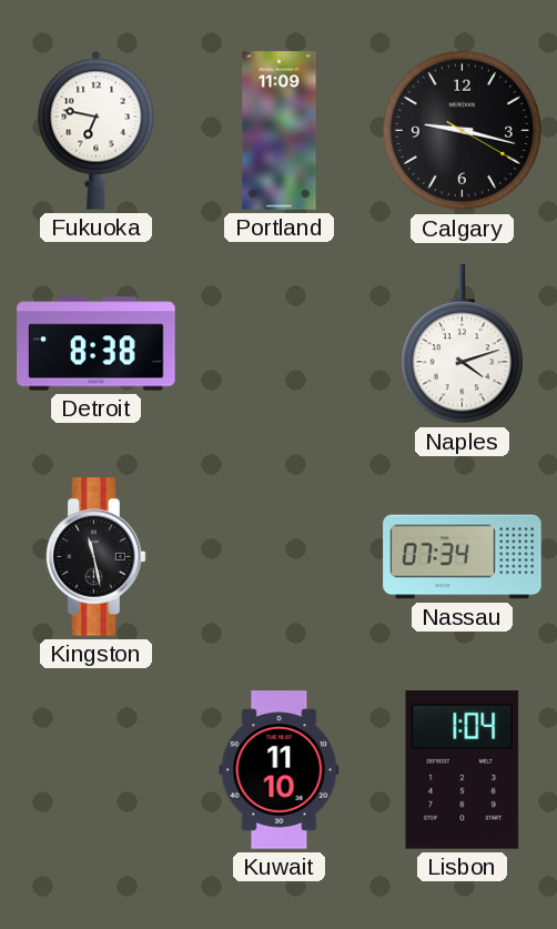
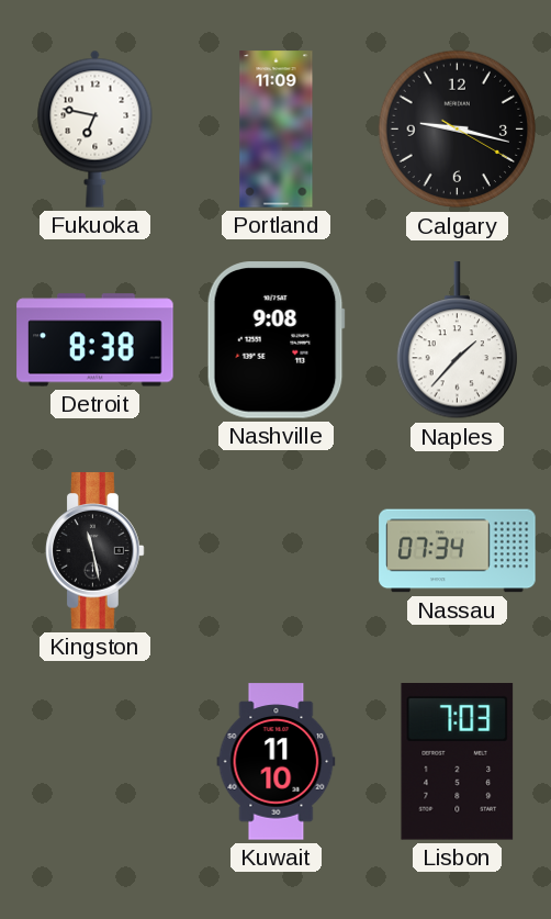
Nashville: none -> 9:08 (275, 340)
Naples: 4:12 -> 1:37 (458, 340)
Lisbon: 1:04 -> 7:03 (458, 762)
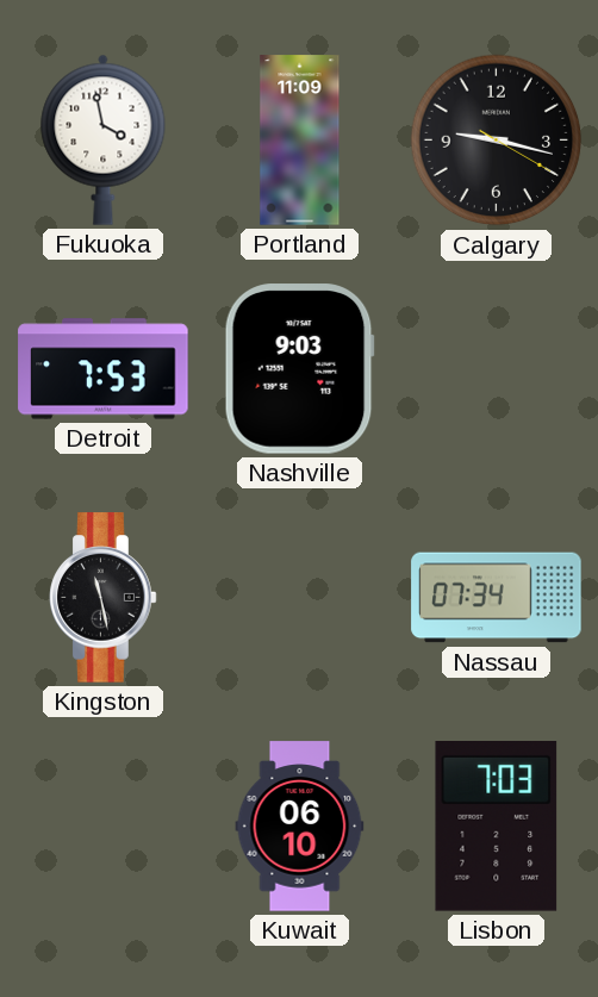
Fukuoka: 6:47 -> 3:58 (104, 139)
Detroit: 8:38 -> 7:53 (104, 369)
Nashville: 9:08 -> 9:03 (299, 369)
Naples: 1:37 -> none (458, 340)
Kuwait: 11:10 -> 06:10 (300, 827)
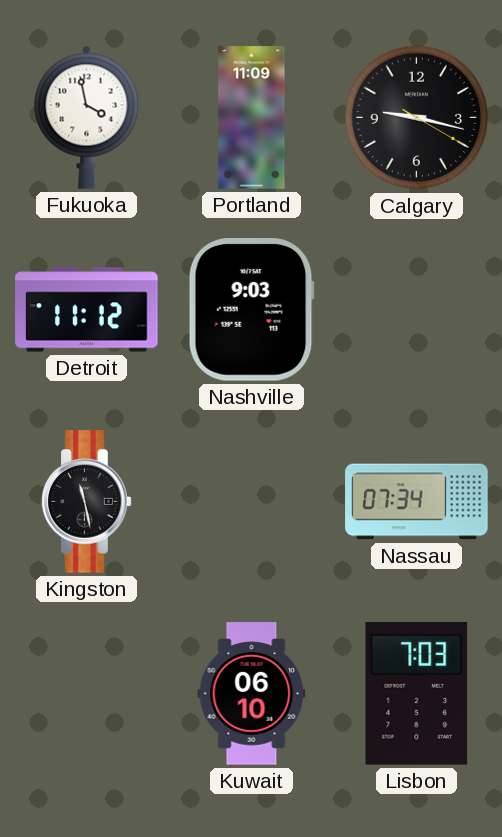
Detroit: 7:53 -> 11:12 (87, 310)
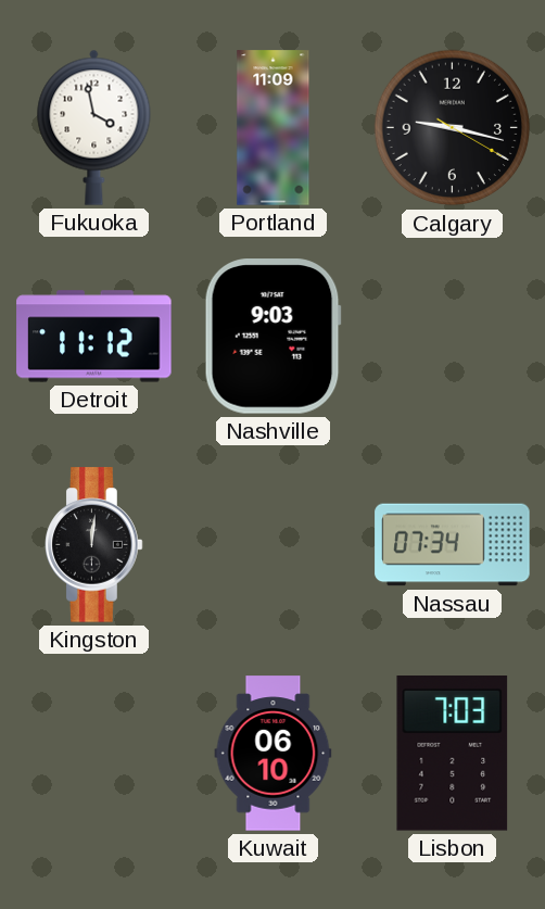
Kingston: 11:28 -> 12:01 (94, 545)
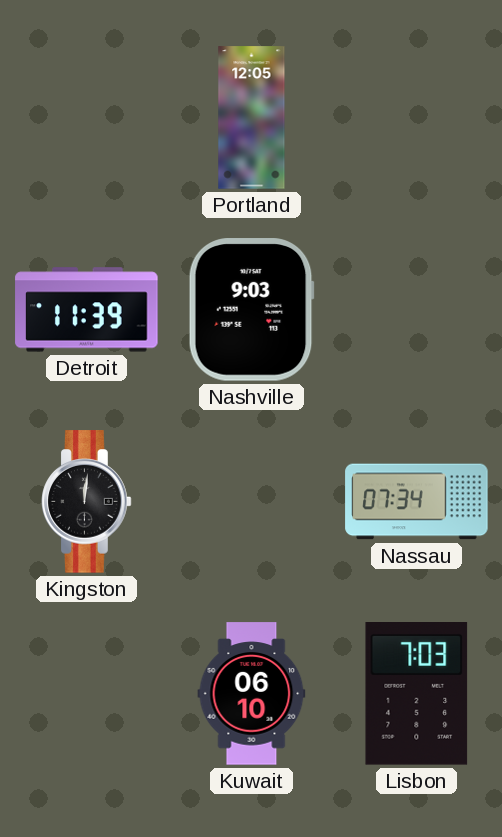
Fukuoka: 3:58 -> none (94, 127)
Portland: 11:09 -> 12:05 (252, 118)
Calgary: 9:17 -> none (453, 128)
Detroit: 11:12 -> 11:39 (87, 310)
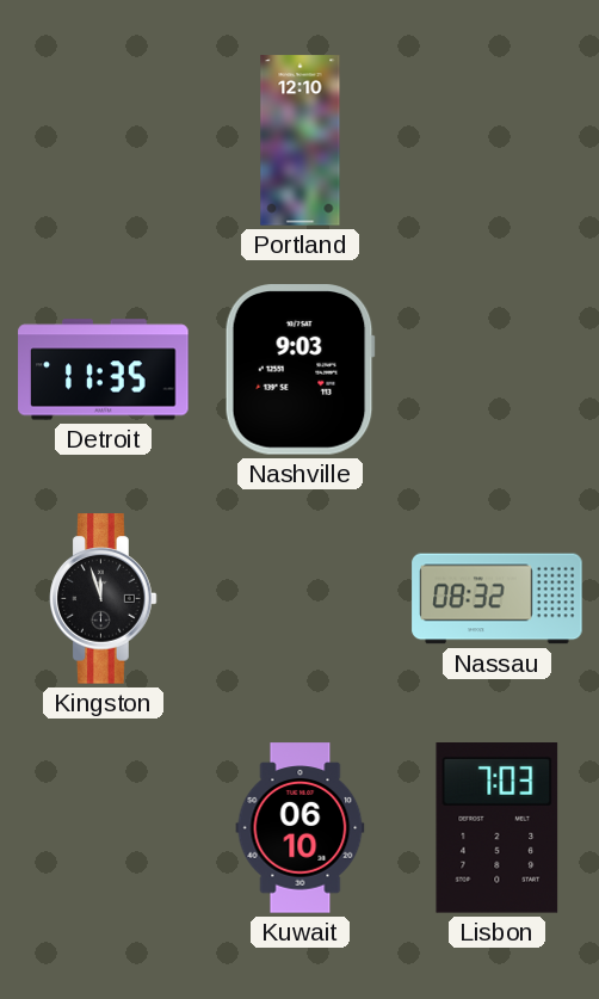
Portland: 12:05 -> 12:10 (301, 141)
Detroit: 11:39 -> 11:35 (104, 370)
Kingston: 12:01 -> 11:57 (104, 599)
Nassau: 07:34 -> 08:32 (498, 599)
